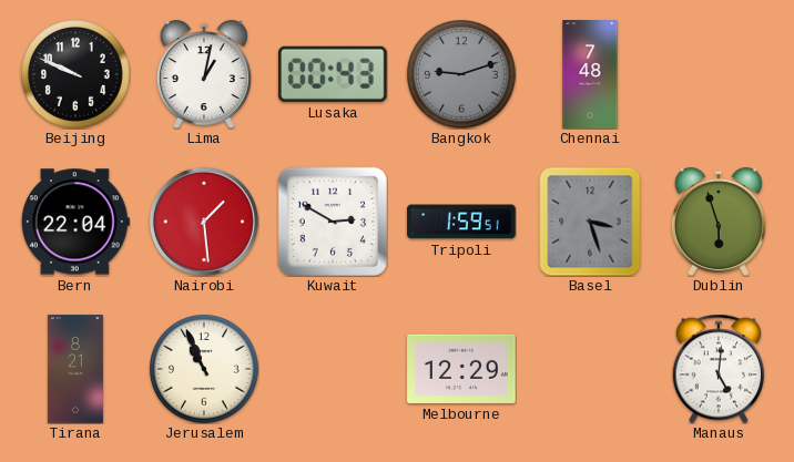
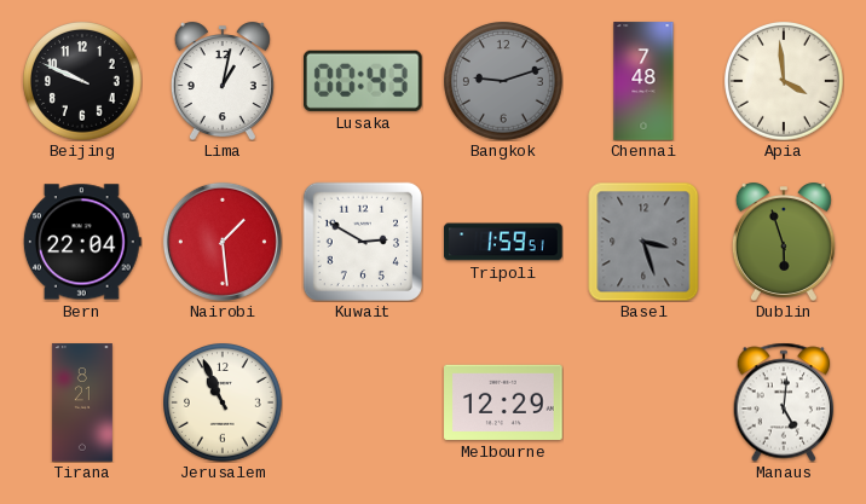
Apia: none -> 3:59 (785, 82)
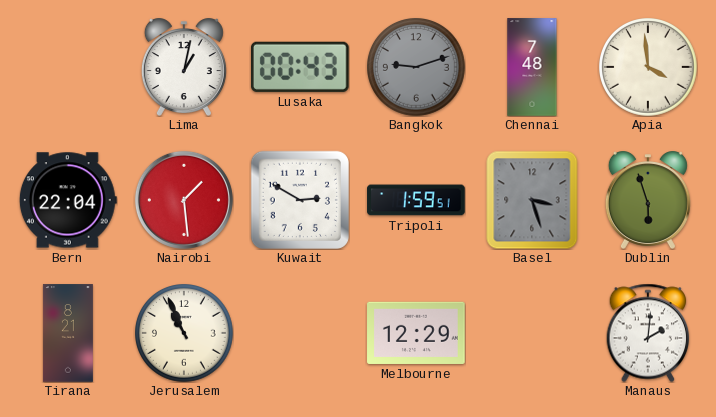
Beijing: 9:49 -> none (83, 82)
Manaus: 5:01 -> 2:01 (648, 333)
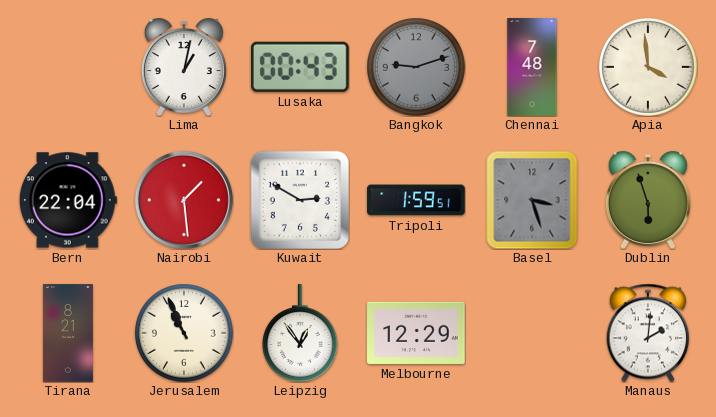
Leipzig: none -> 12:54 (300, 333)
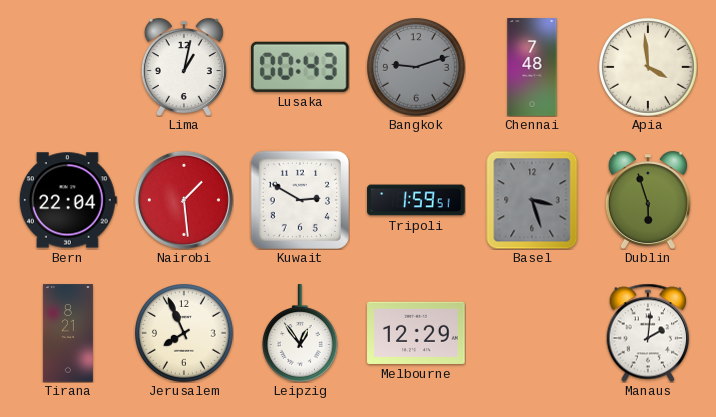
Jerusalem: 10:56 -> 7:56 (185, 334)
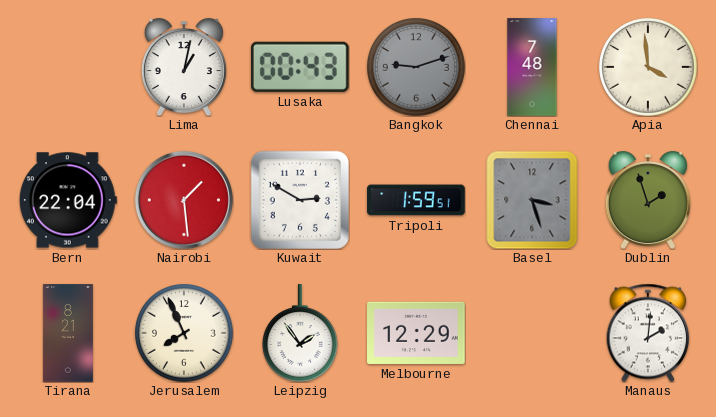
Dublin: 5:57 -> 1:57 (648, 200)
Leipzig: 12:54 -> 1:54 (300, 333)
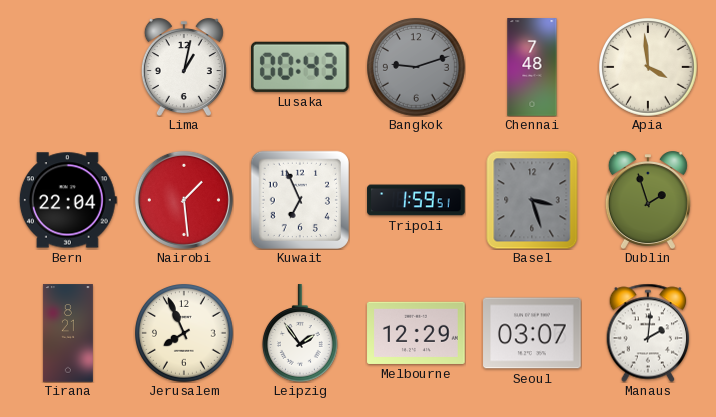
Kuwait: 2:50 -> 6:56 (300, 200)
Seoul: none -> 03:07 (532, 333)
